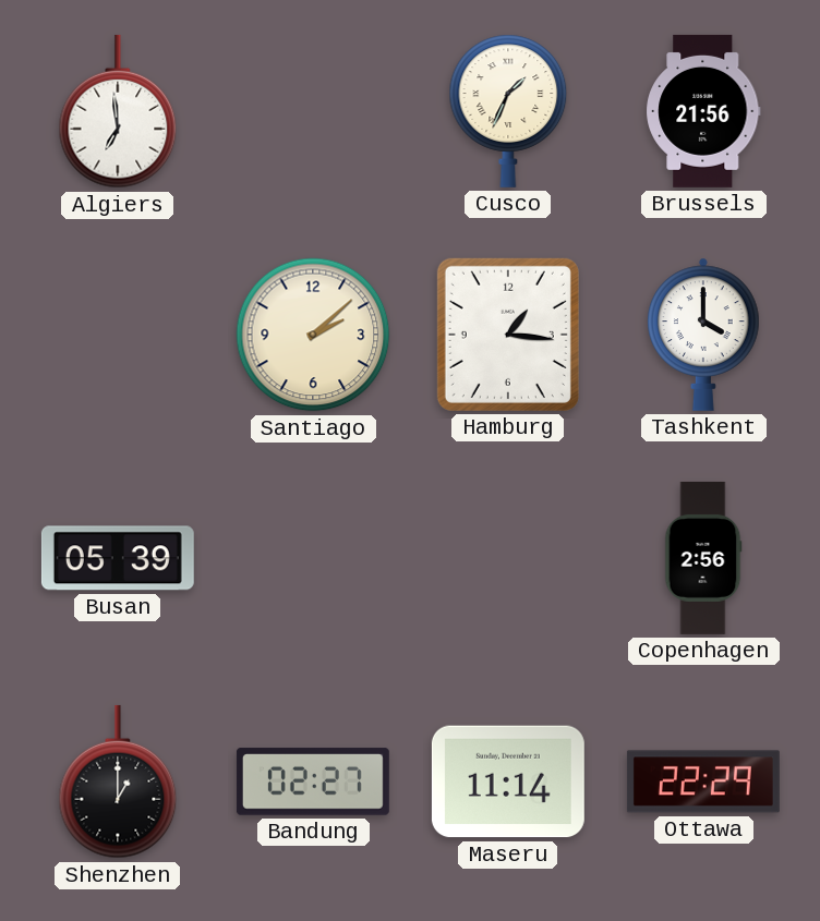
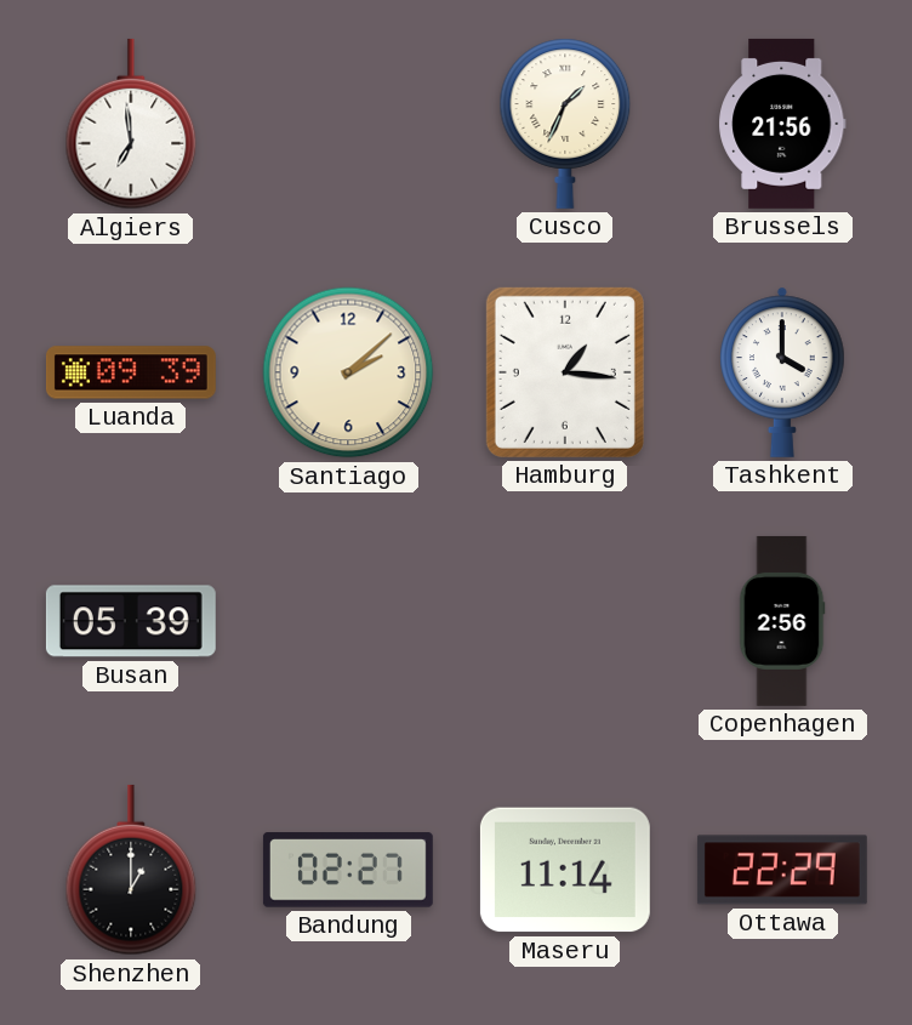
Luanda: none -> 09:39 (131, 372)
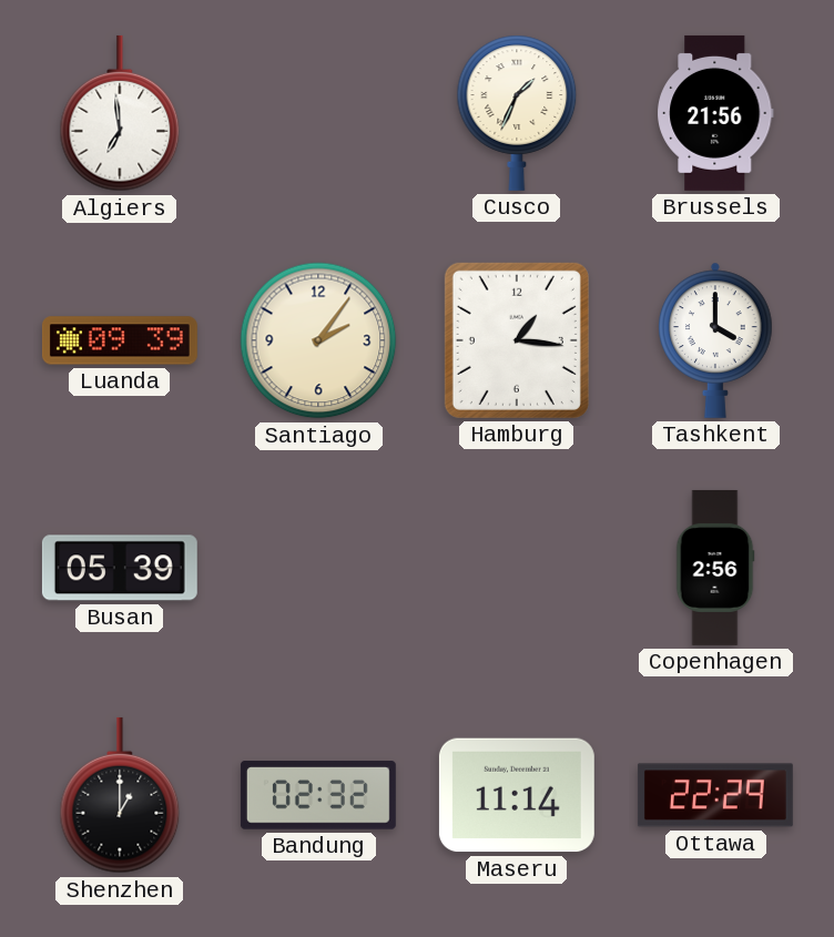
Santiago: 2:08 -> 2:06 (318, 340)
Bandung: 02:27 -> 02:32 (318, 795)
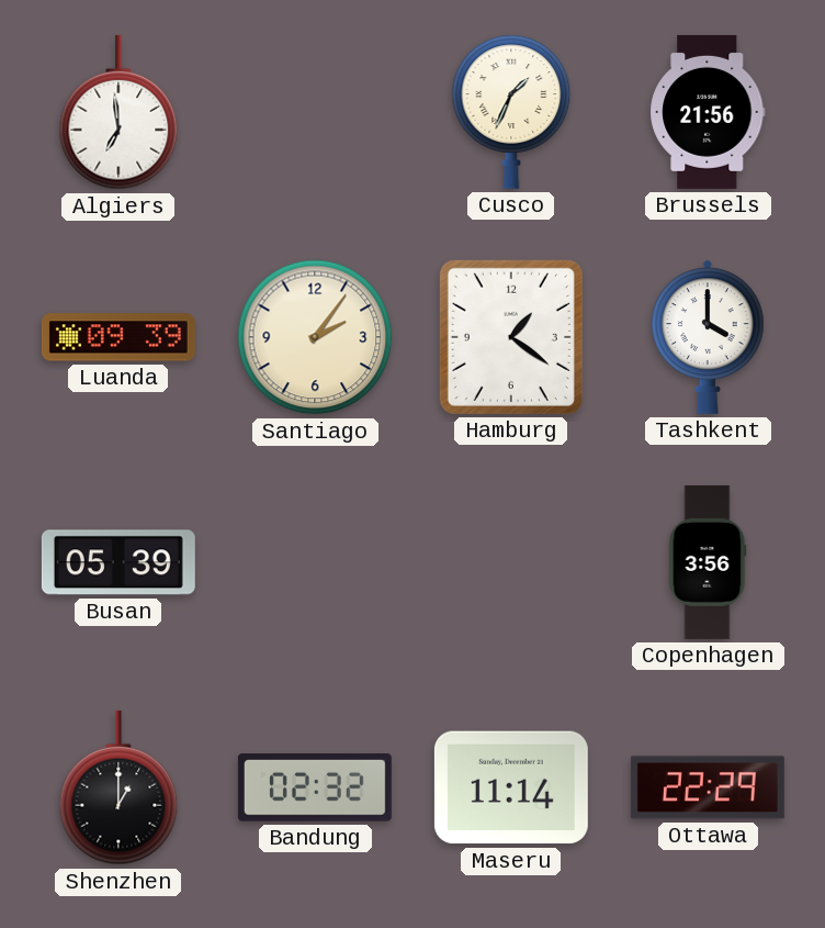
Hamburg: 1:16 -> 1:21 (511, 337)
Copenhagen: 2:56 -> 3:56 (708, 562)
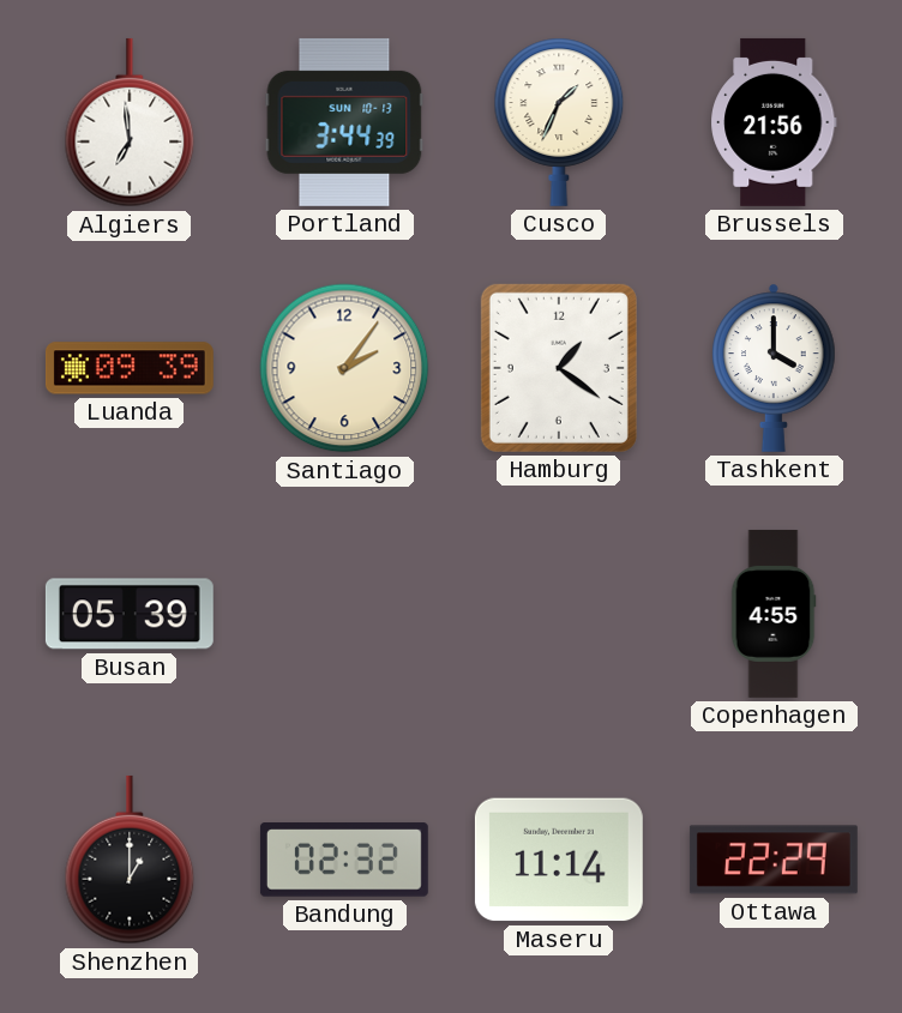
Portland: none -> 3:44 (344, 122)
Copenhagen: 3:56 -> 4:55 (774, 614)
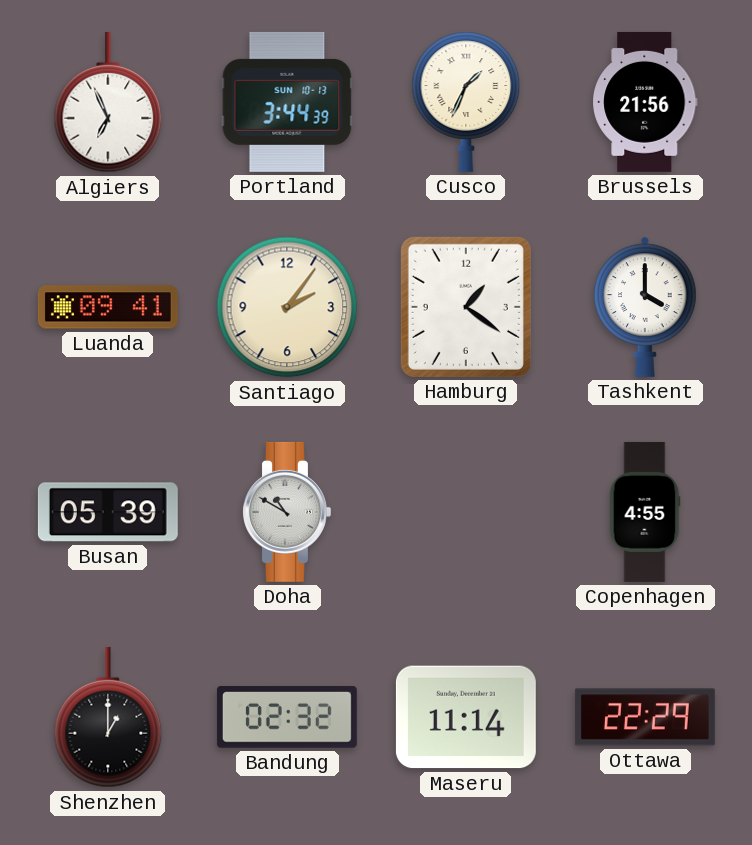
Algiers: 6:59 -> 6:56 (108, 102)
Luanda: 09:39 -> 09:41 (108, 307)
Doha: none -> 10:50 (287, 512)
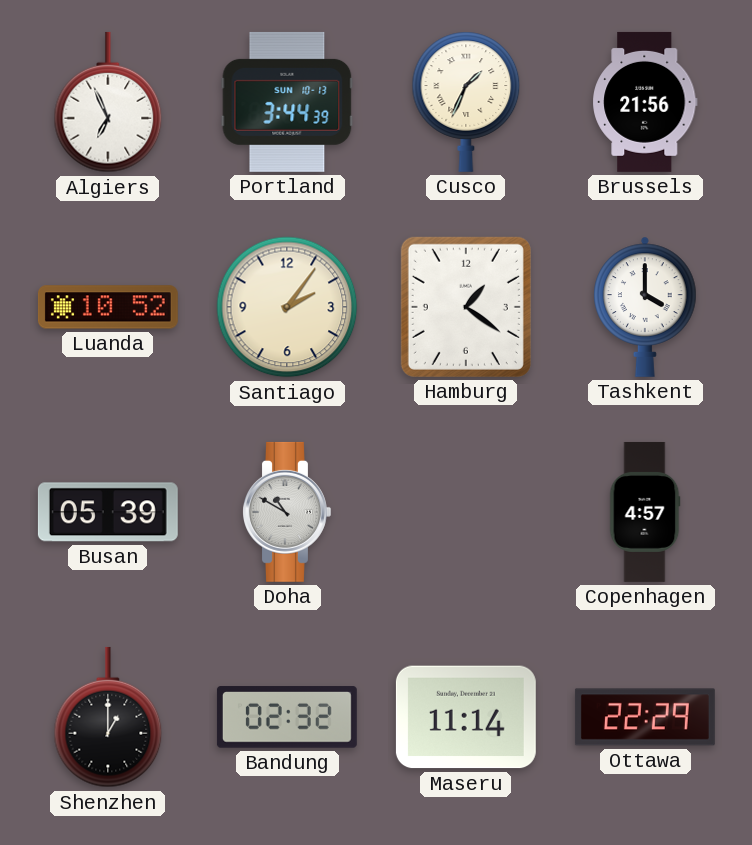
Luanda: 09:41 -> 10:52 (108, 307)
Copenhagen: 4:55 -> 4:57 (645, 512)
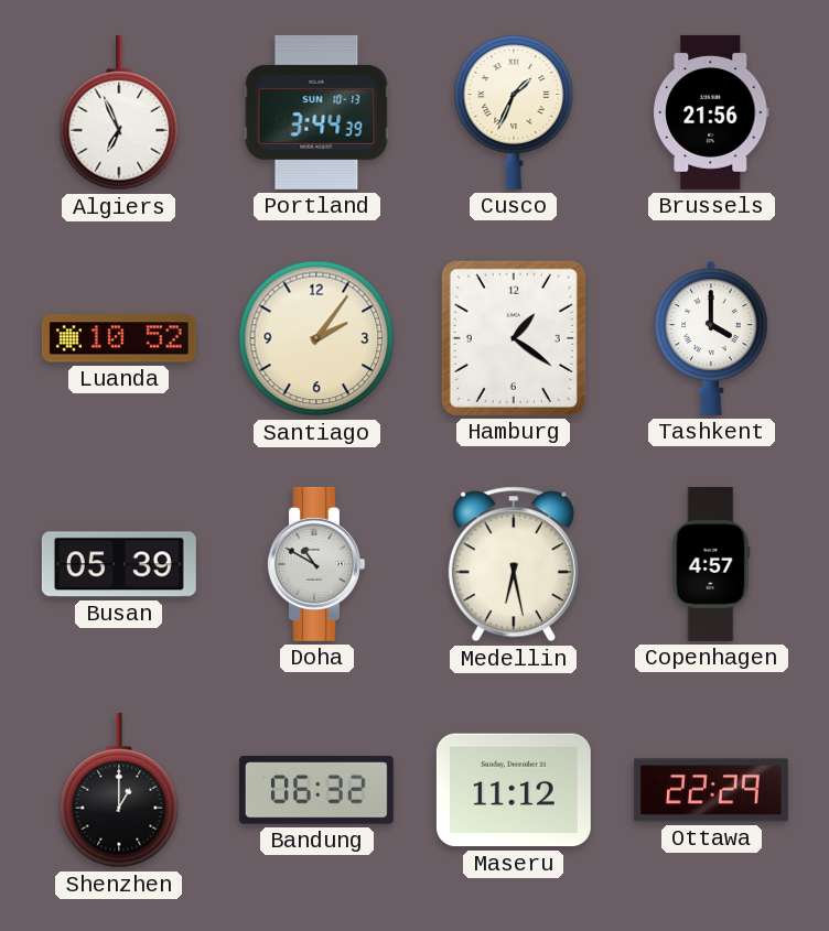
Medellin: none -> 6:28 (514, 564)
Bandung: 02:32 -> 06:32 (316, 790)
Maseru: 11:14 -> 11:12 (514, 790)
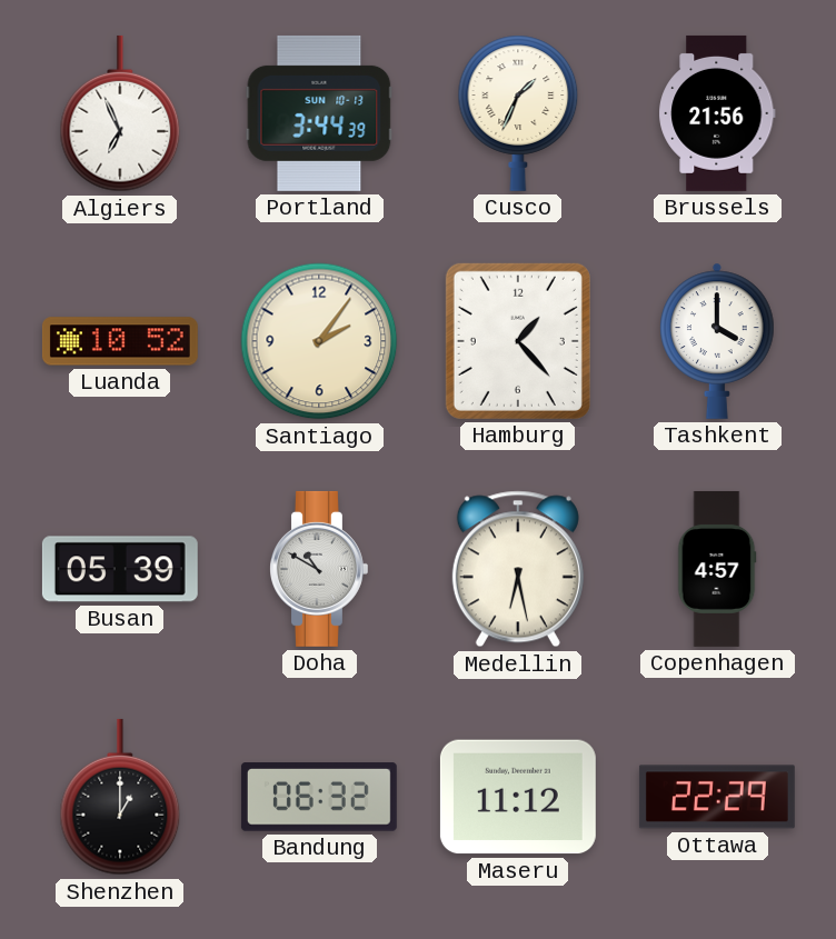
Hamburg: 1:21 -> 1:23 (518, 341)
